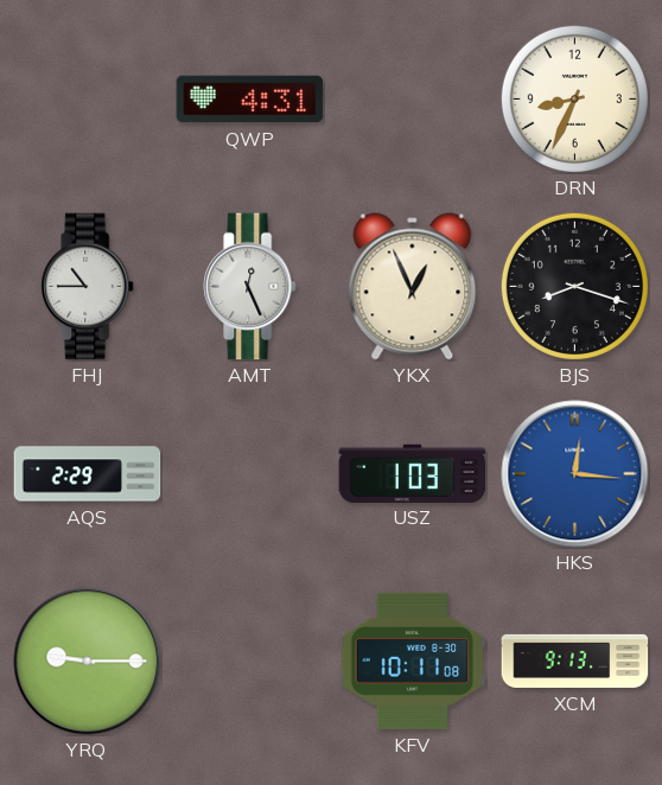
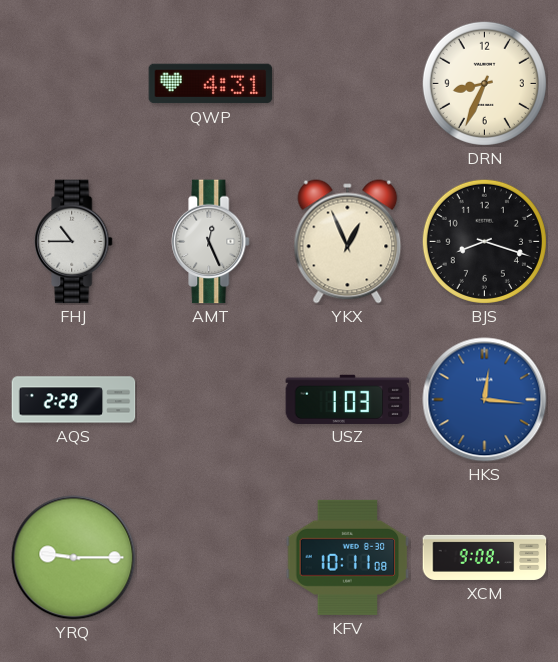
XCM: 9:13 -> 9:08 (485, 557)
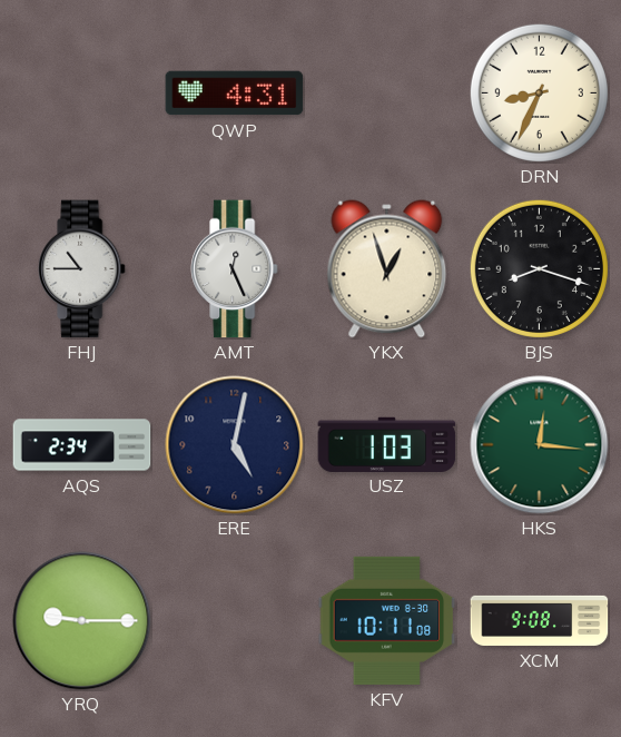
YKX: 12:56 -> 12:57 (387, 269)
AQS: 2:29 -> 2:34 (82, 445)
ERE: none -> 5:02 (235, 445)
HKS dial: blue -> green (540, 445)
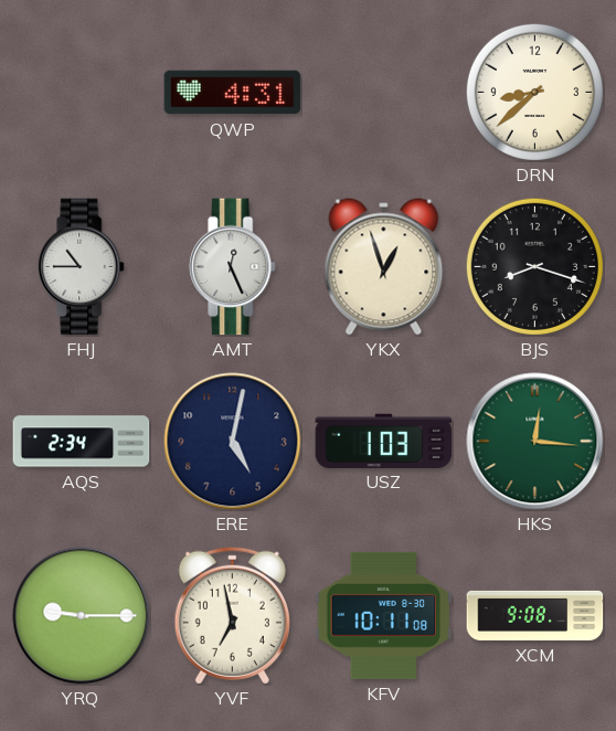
DRN: 8:34 -> 8:38 (534, 92)
YVF: none -> 6:58 (232, 615)
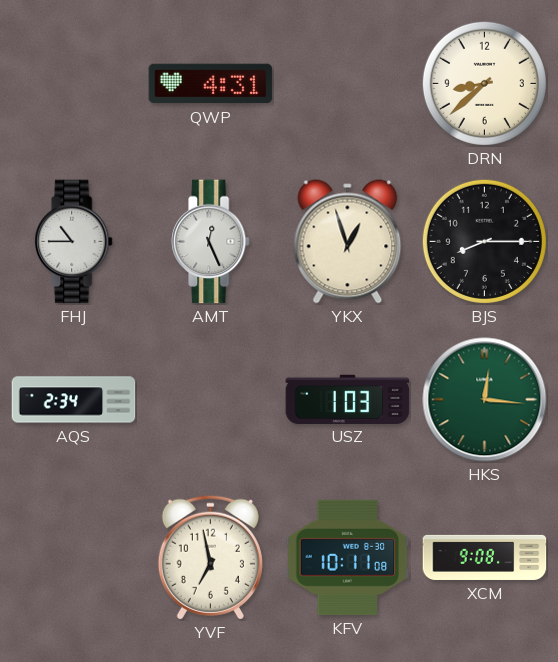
BJS: 8:18 -> 8:15 (484, 241)
ERE: 5:02 -> none (233, 442)
YRQ: 9:15 -> none (82, 616)
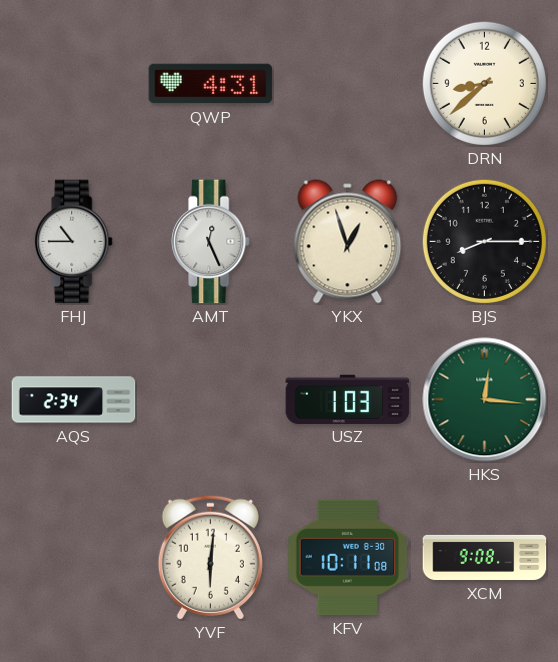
YVF: 6:58 -> 6:01 (210, 557)
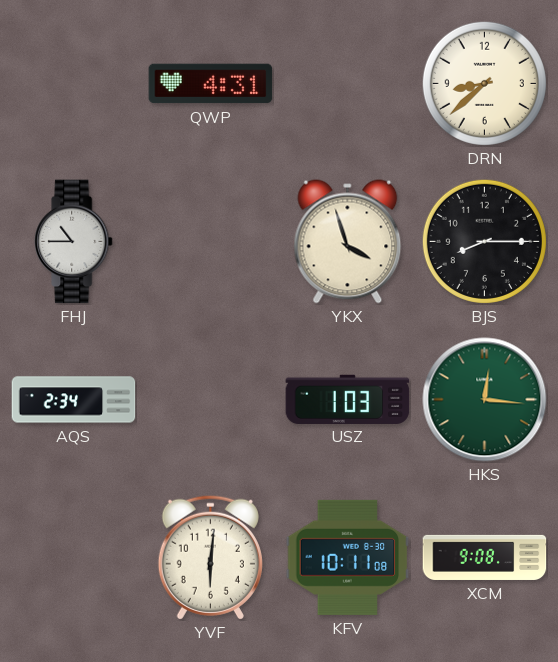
AMT: 12:26 -> none (211, 242)
YKX: 12:57 -> 3:57 (348, 242)
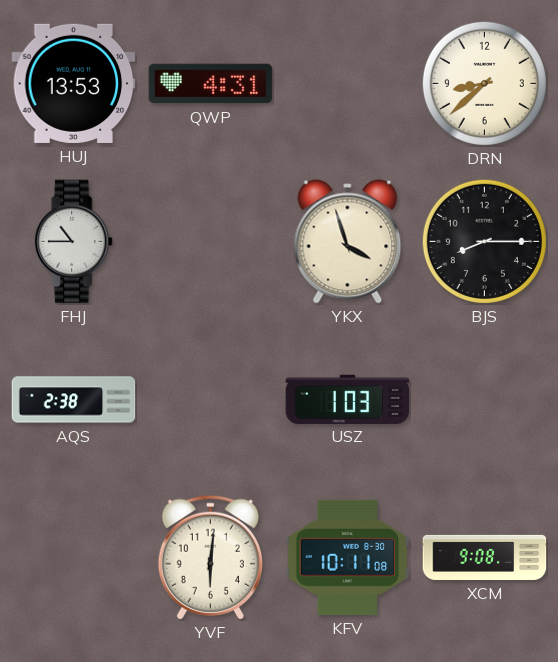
HUJ: none -> 13:53 (74, 83)
AQS: 2:34 -> 2:38 (74, 400)
HKS: 12:16 -> none (485, 400)
